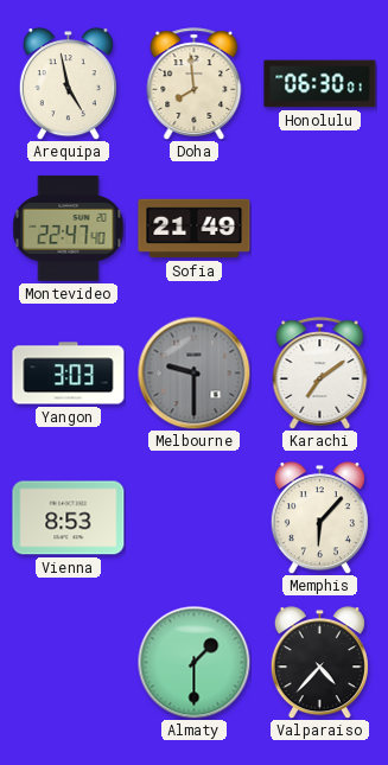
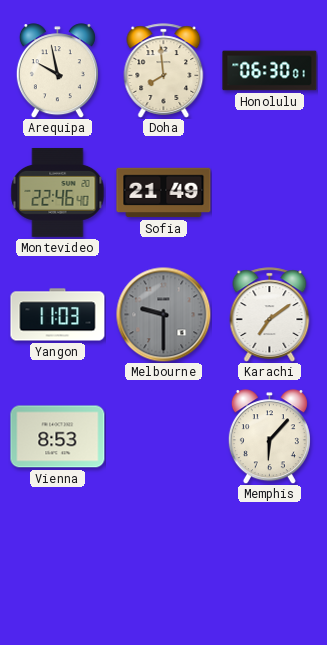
Arequipa: 4:58 -> 9:58 (57, 71)
Montevideo: 22:47 -> 22:46 (58, 192)
Yangon: 3:03 -> 11:03 (58, 315)
Almaty: 1:30 -> none (193, 662)
Valparaiso: 4:37 -> none (319, 663)
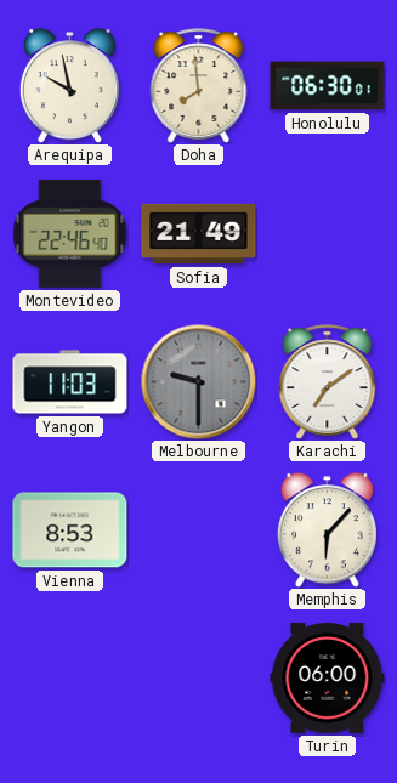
Turin: none -> 06:00 (328, 679)
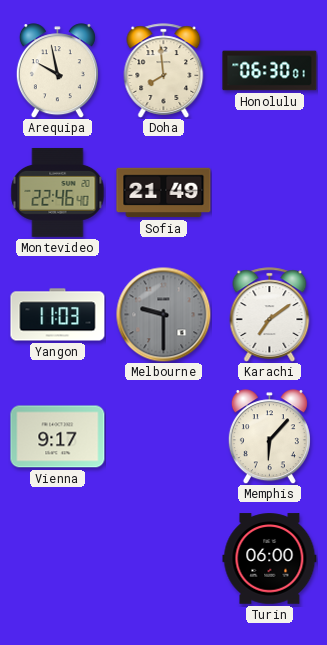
Vienna: 8:53 -> 9:17 (58, 437)
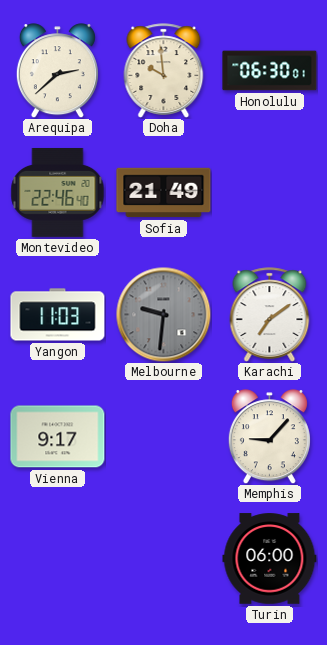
Arequipa: 9:58 -> 2:38 (57, 71)
Doha: 7:59 -> 9:59 (164, 71)
Melbourne: 9:30 -> 9:31 (163, 314)
Memphis: 6:07 -> 9:07 (269, 437)
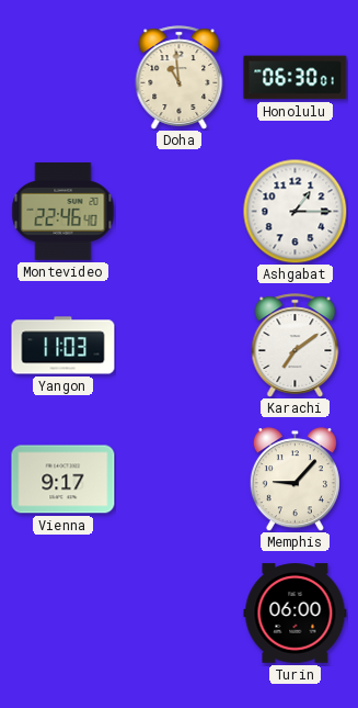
Arequipa: 2:38 -> none (57, 71)
Doha: 9:59 -> 10:59 (180, 78)
Sofia: 21:49 -> none (164, 193)
Ashgabat: none -> 1:15 (295, 211)
Melbourne: 9:31 -> none (163, 314)
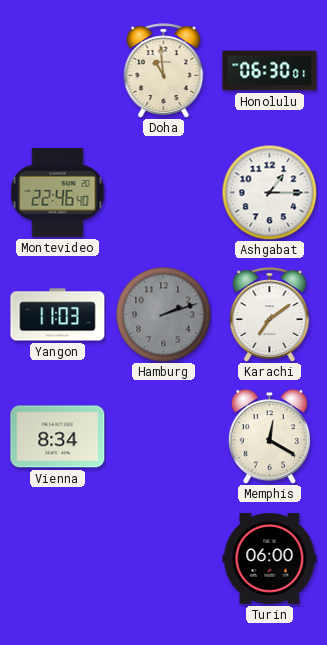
Hamburg: none -> 2:12 (163, 314)
Vienna: 9:17 -> 8:34 (58, 437)
Memphis: 9:07 -> 12:20 (269, 437)
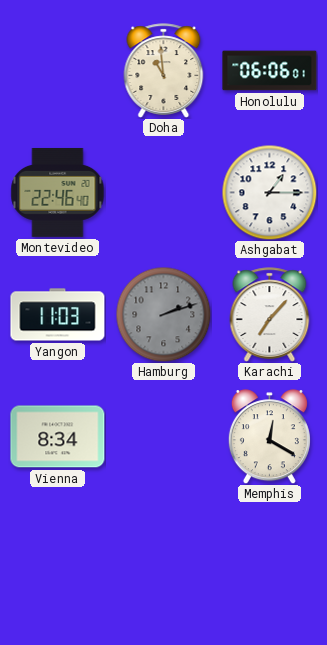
Honolulu: 06:30 -> 06:06 (270, 71)
Karachi: 7:09 -> 7:07 (270, 315)
Turin: 06:00 -> none (270, 559)
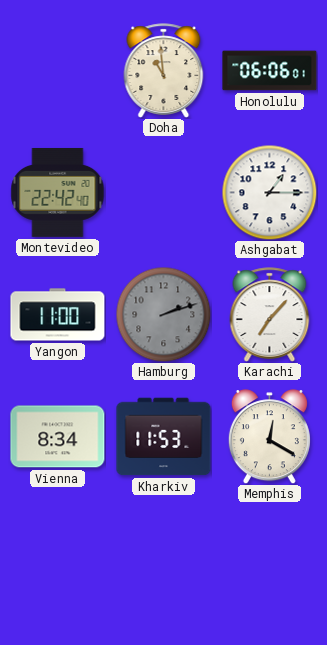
Montevideo: 22:46 -> 22:42 (58, 192)
Yangon: 11:03 -> 11:00 (58, 315)
Kharkiv: none -> 11:53 (164, 437)
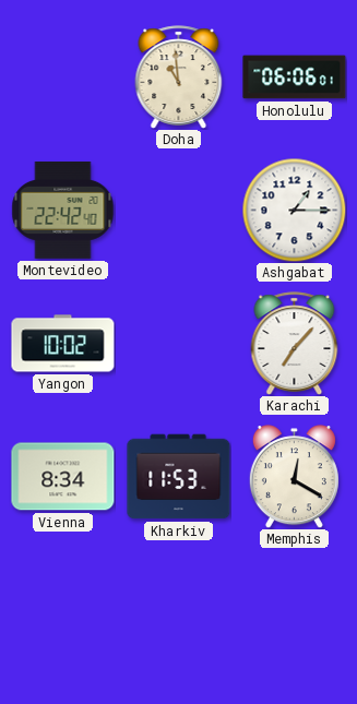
Yangon: 11:00 -> 10:02 (63, 344)
Hamburg: 2:12 -> none (163, 314)
